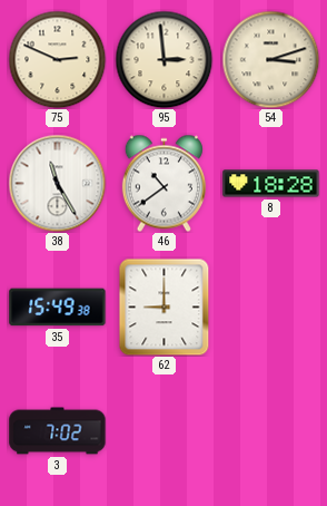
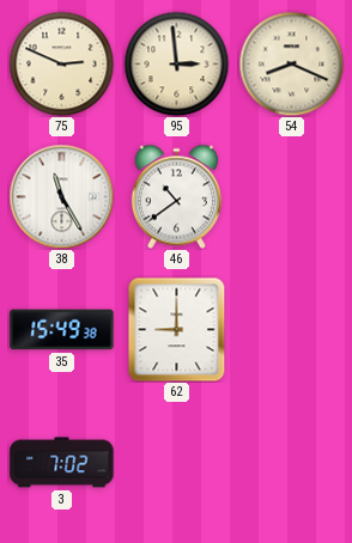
54: 3:12 -> 8:19 (291, 63)
8: 18:28 -> none (271, 184)
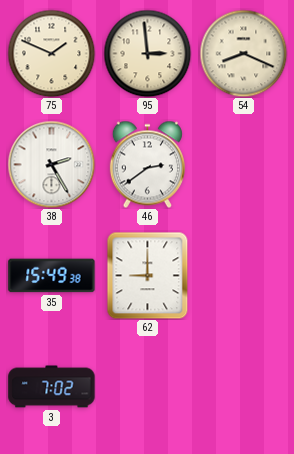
75: 2:49 -> 1:49 (51, 53)
38: 11:25 -> 2:25 (51, 164)
46: 10:39 -> 2:39 (147, 164)
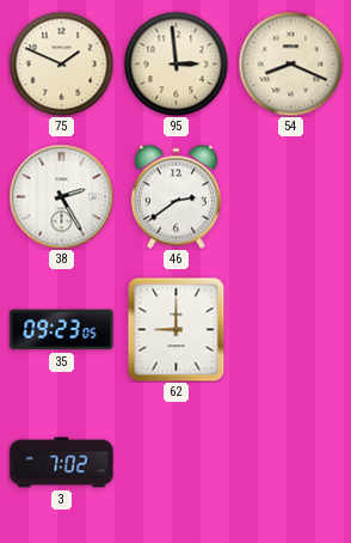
35: 15:49 -> 09:23 (62, 330)
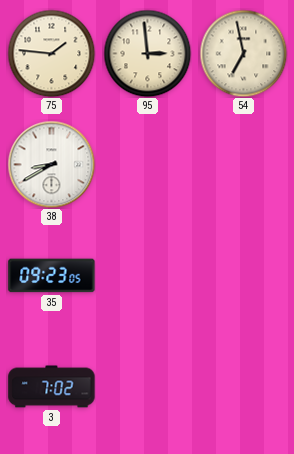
75: 1:49 -> 1:46 (51, 53)
54: 8:19 -> 6:58 (243, 53)
38: 2:25 -> 8:40 (51, 164)
46: 2:39 -> none (176, 196)
62: 9:00 -> none (177, 329)
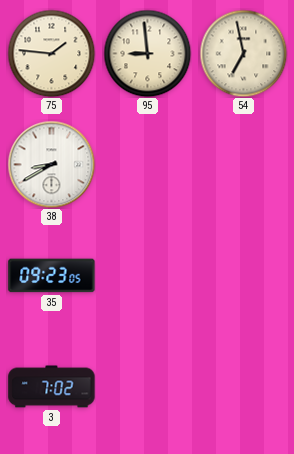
95: 2:59 -> 8:59 (147, 53)
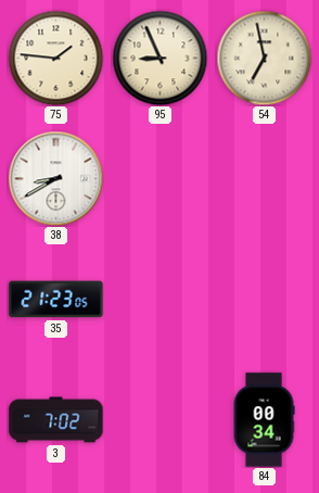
95: 8:59 -> 8:56 (159, 58)
35: 09:23 -> 21:23 (56, 300)
84: none -> 00:34 (264, 420)
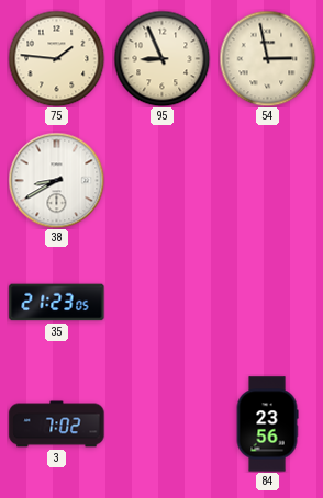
54: 6:58 -> 2:58 (267, 58)
84: 00:34 -> 23:56 (267, 425)
